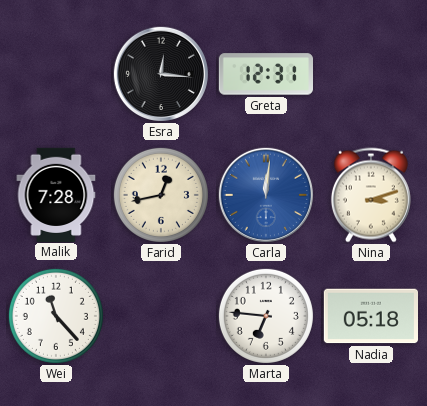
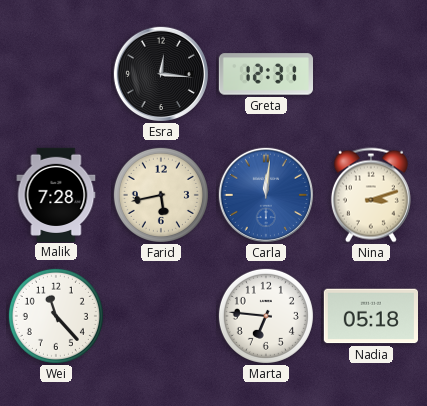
Farid: 12:43 -> 5:43 (161, 195)
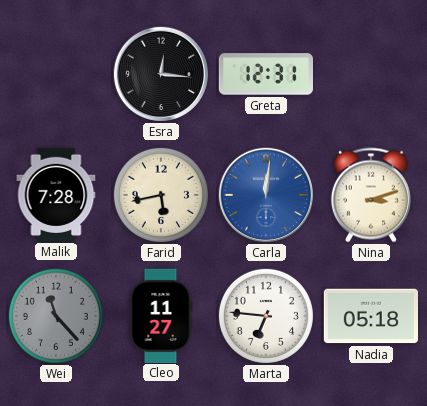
Wei dial: white -> grey (56, 316)
Cleo: none -> 11:27 (161, 315)
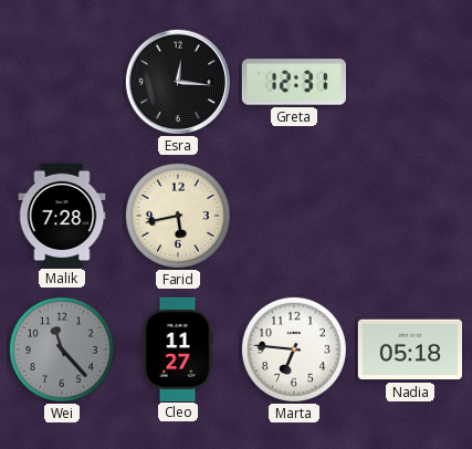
Carla: 12:01 -> none (266, 195)
Nina: 3:12 -> none (371, 195)
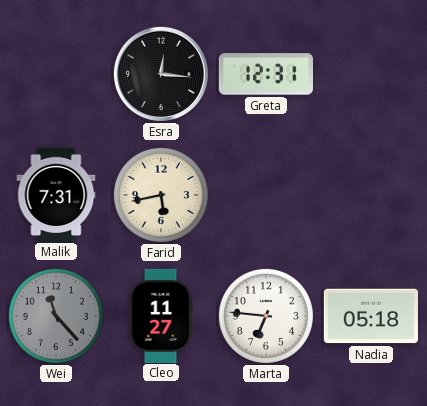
Malik: 7:28 -> 7:31 (56, 194)
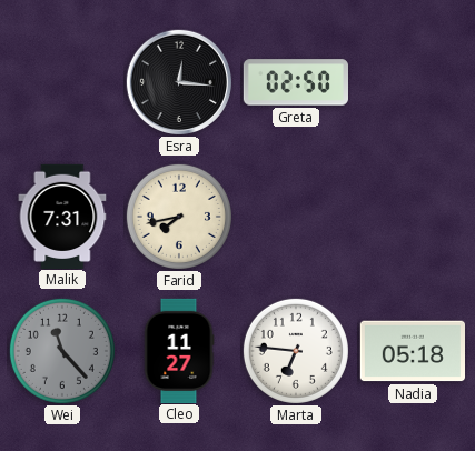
Greta: 12:31 -> 02:50 (295, 82)
Farid: 5:43 -> 7:43 (179, 217)
